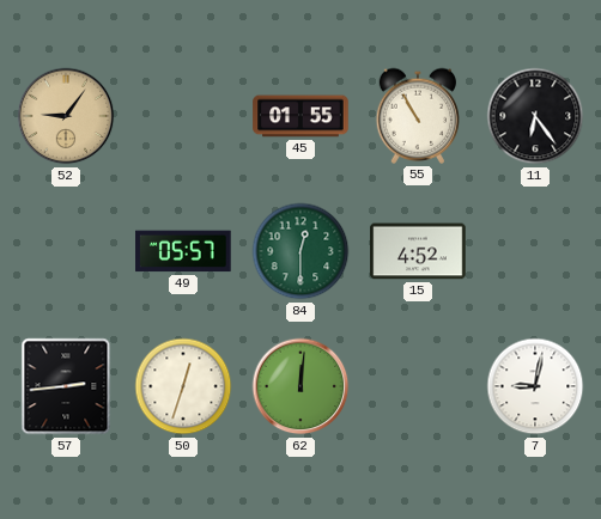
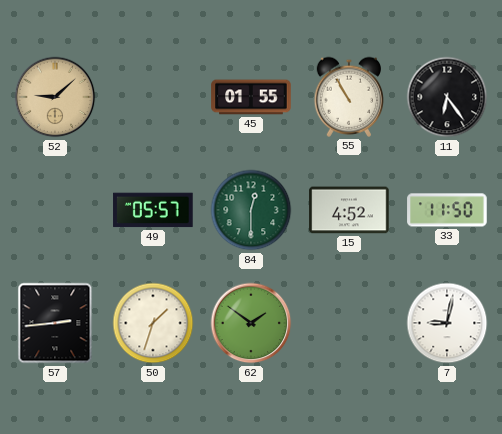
52: 9:06 -> 9:08 (55, 97)
33: none -> 11:50 (447, 210)
50: 12:33 -> 1:33 (153, 323)
62: 12:01 -> 1:51 (251, 323)
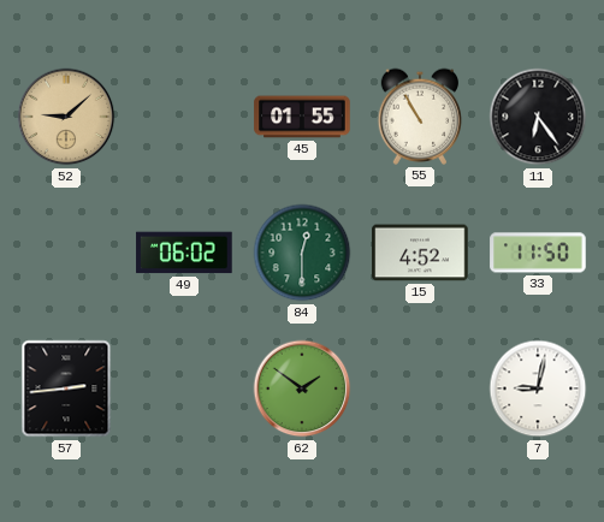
49: 05:57 -> 06:02 (184, 253)
50: 1:33 -> none (153, 323)
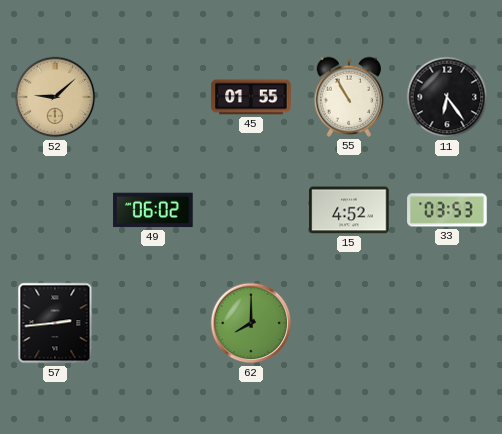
84: 12:30 -> none (302, 253)
33: 11:50 -> 03:53 (447, 210)
62: 1:51 -> 8:00 (251, 323)
7: 9:02 -> none (538, 388)
